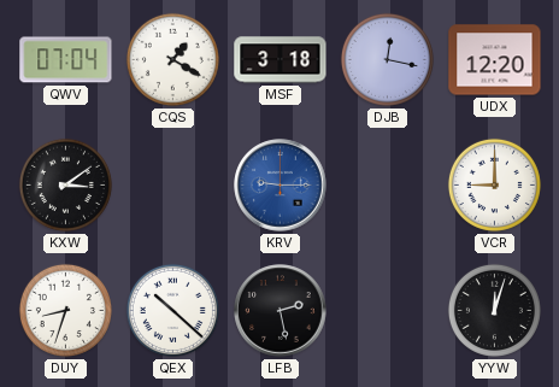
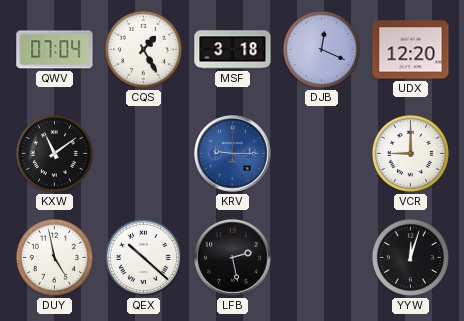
CQS: 1:20 -> 1:25 (143, 49)
DJB: 12:17 -> 12:19 (321, 49)
KXW: 3:09 -> 11:09 (54, 153)
DUY: 8:33 -> 4:58 (54, 257)
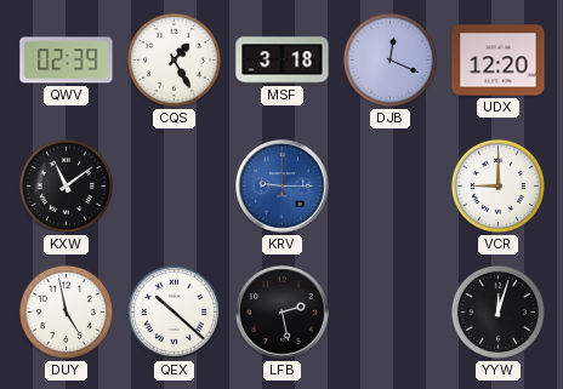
QWV: 07:04 -> 02:39 (67, 61)
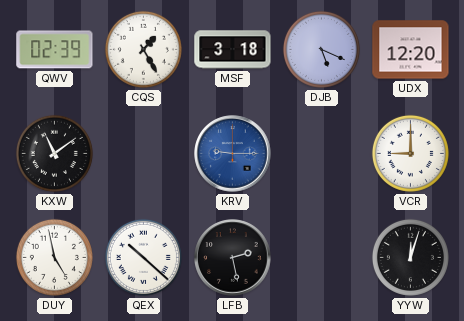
DJB: 12:19 -> 5:19 (321, 49)
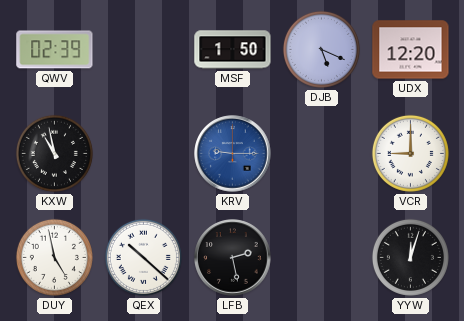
CQS: 1:25 -> none (143, 49)
MSF: 3:18 -> 1:50 (233, 50)
KXW: 11:09 -> 10:58 (54, 153)
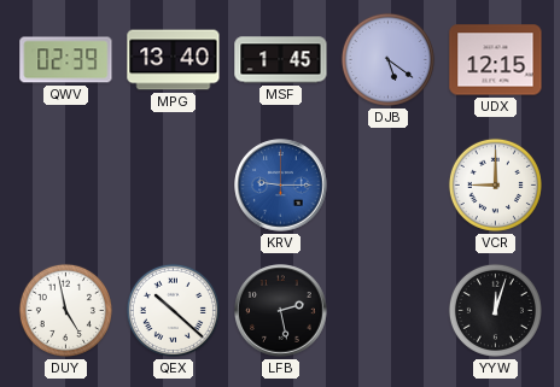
MPG: none -> 13:40 (174, 60)
MSF: 1:50 -> 1:45 (281, 60)
DJB: 5:19 -> 5:21 (387, 59)
UDX: 12:20 -> 12:15 (496, 60)
KXW: 10:58 -> none (54, 153)
